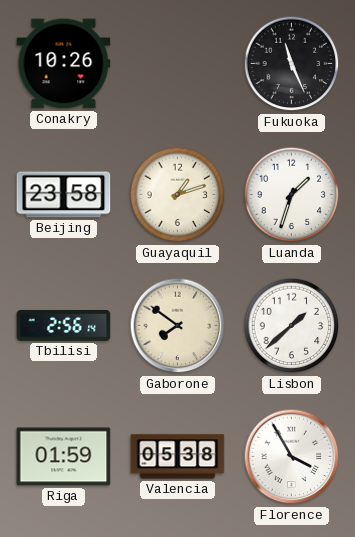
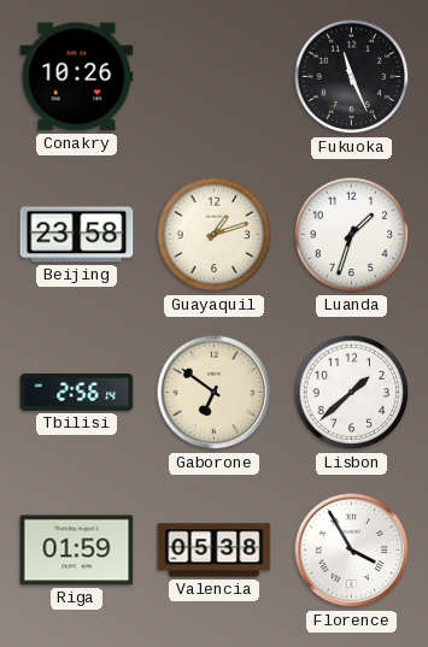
Gaborone: 7:51 -> 6:51 (215, 393)
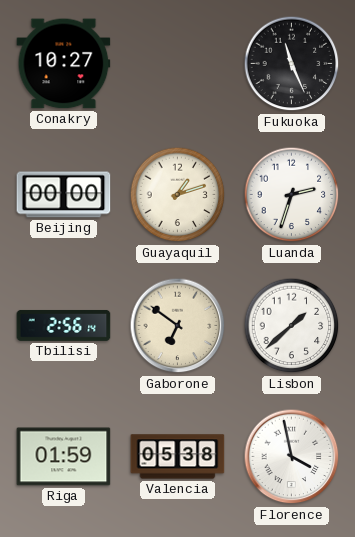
Conakry: 10:26 -> 10:27 (64, 64)
Beijing: 23:58 -> 00:00 (64, 195)
Luanda: 1:33 -> 2:33 (292, 195)
Florence: 3:55 -> 3:58 (292, 457)
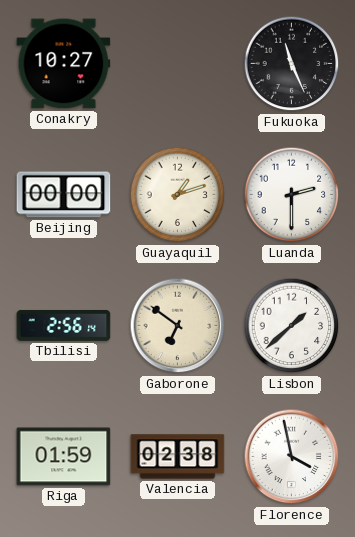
Luanda: 2:33 -> 2:30 (292, 195)
Valencia: 05:38 -> 02:38 (178, 457)
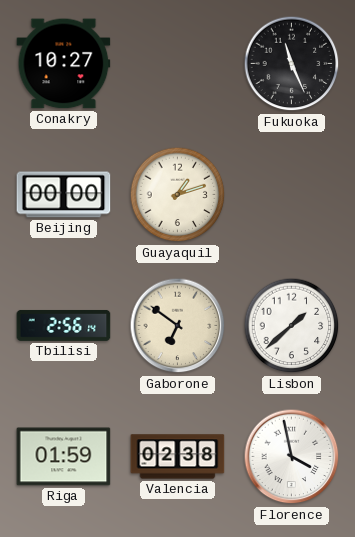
Luanda: 2:30 -> none (292, 195)
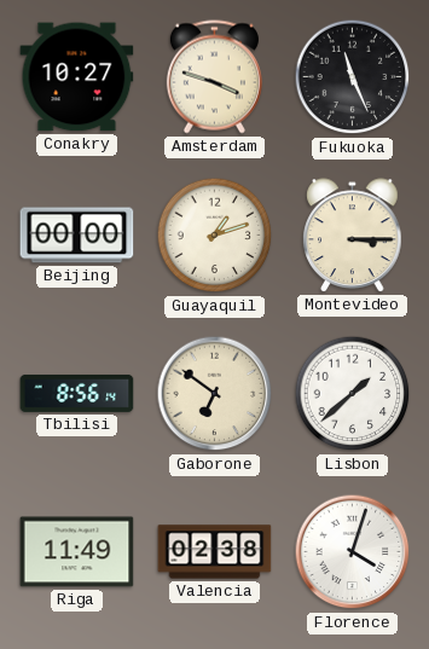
Amsterdam: none -> 3:48 (214, 77)
Montevideo: none -> 3:15 (353, 236)
Tbilisi: 2:56 -> 8:56 (77, 394)
Riga: 01:59 -> 11:49 (77, 552)
Florence: 3:58 -> 4:03 (353, 552)
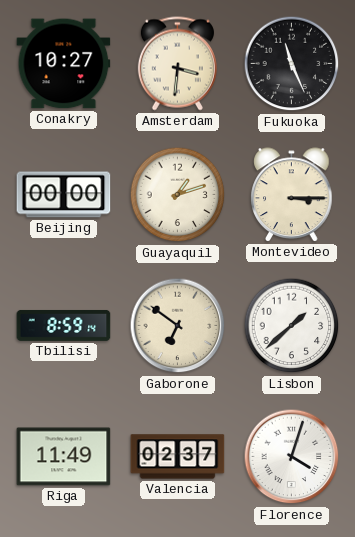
Amsterdam: 3:48 -> 3:31 (177, 64)
Tbilisi: 8:56 -> 8:59 (64, 326)
Valencia: 02:38 -> 02:37 (178, 457)
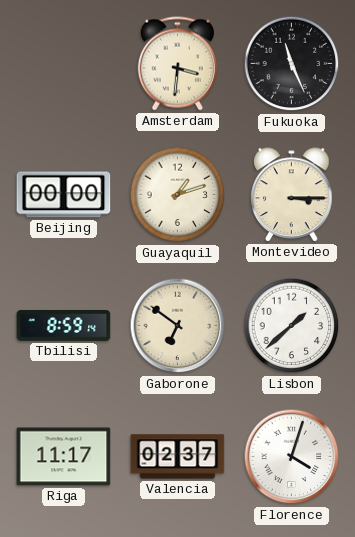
Conakry: 10:27 -> none (64, 64)
Riga: 11:49 -> 11:17 (64, 457)
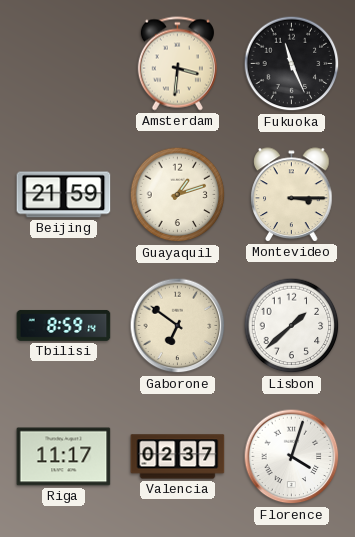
Beijing: 00:00 -> 21:59 (64, 195)
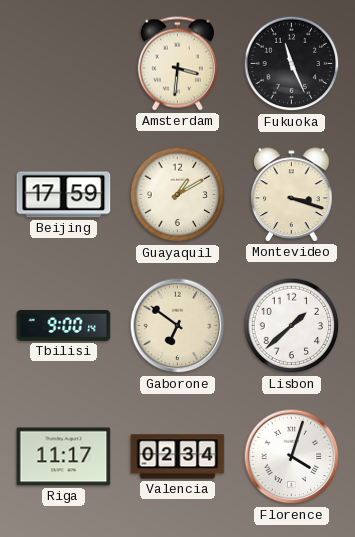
Beijing: 21:59 -> 17:59 (64, 195)
Guayaquil: 1:12 -> 1:10 (178, 195)
Montevideo: 3:15 -> 3:18 (292, 195)
Tbilisi: 8:59 -> 9:00 (64, 326)
Valencia: 02:37 -> 02:34 (178, 457)
